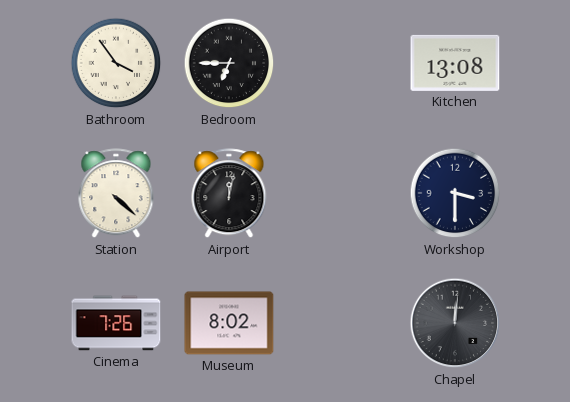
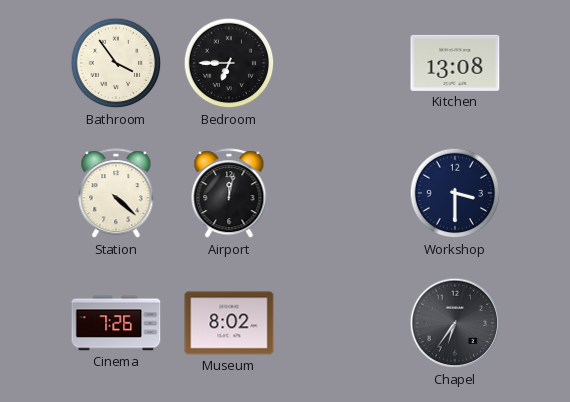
Chapel: 12:01 -> 6:36 (455, 323)
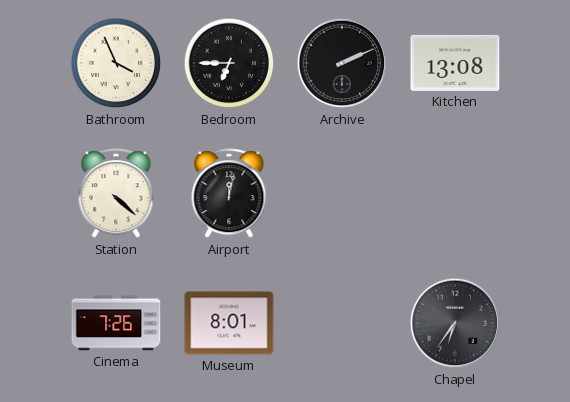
Bathroom: 3:54 -> 3:56 (116, 63)
Archive: none -> 2:11 (342, 63)
Workshop: 3:30 -> none (455, 193)
Museum: 8:02 -> 8:01 (229, 323)
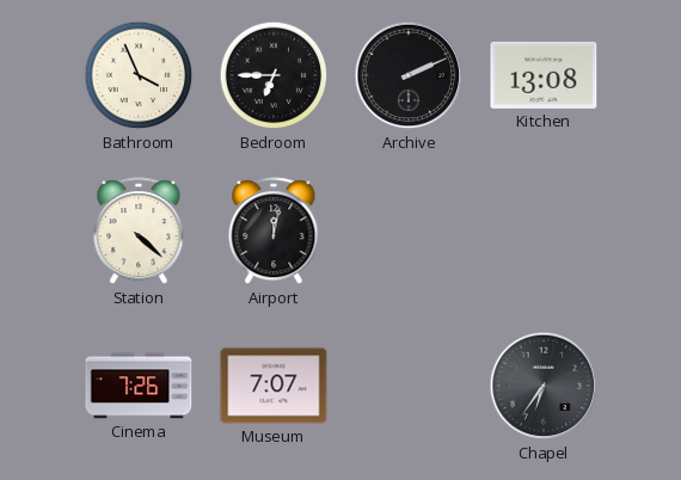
Museum: 8:01 -> 7:07 (274, 386)
